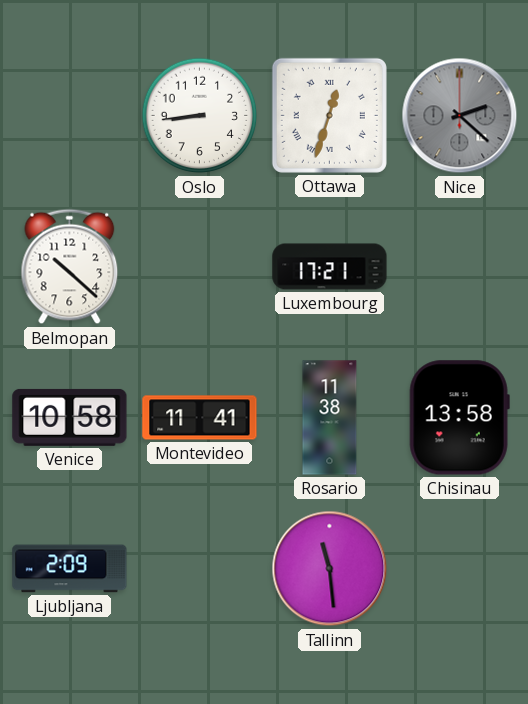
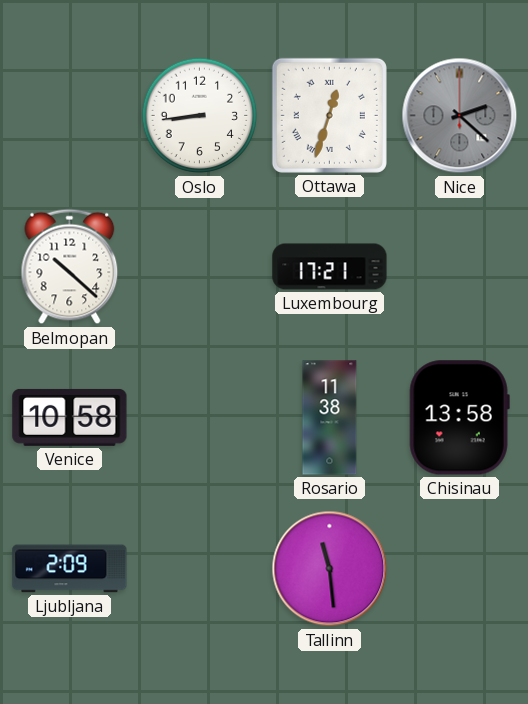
Montevideo: 11:41 -> none (200, 418)
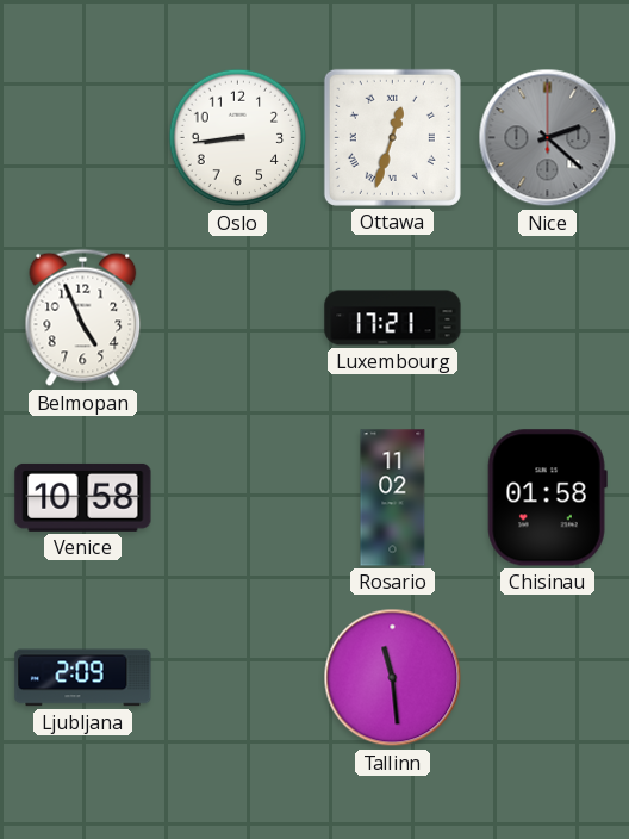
Belmopan: 10:22 -> 4:56 (83, 318)
Rosario: 11:38 -> 11:02 (393, 498)
Chisinau: 13:58 -> 01:58 (547, 498)
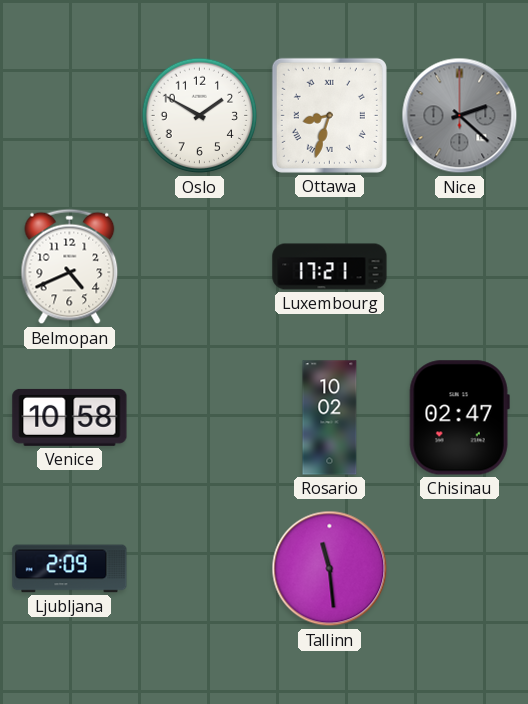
Oslo: 8:44 -> 1:50 (200, 116)
Ottawa: 12:33 -> 8:33 (329, 115)
Belmopan: 4:56 -> 4:41 (70, 267)
Rosario: 11:02 -> 10:02 (330, 418)
Chisinau: 01:58 -> 02:47 (459, 418)
